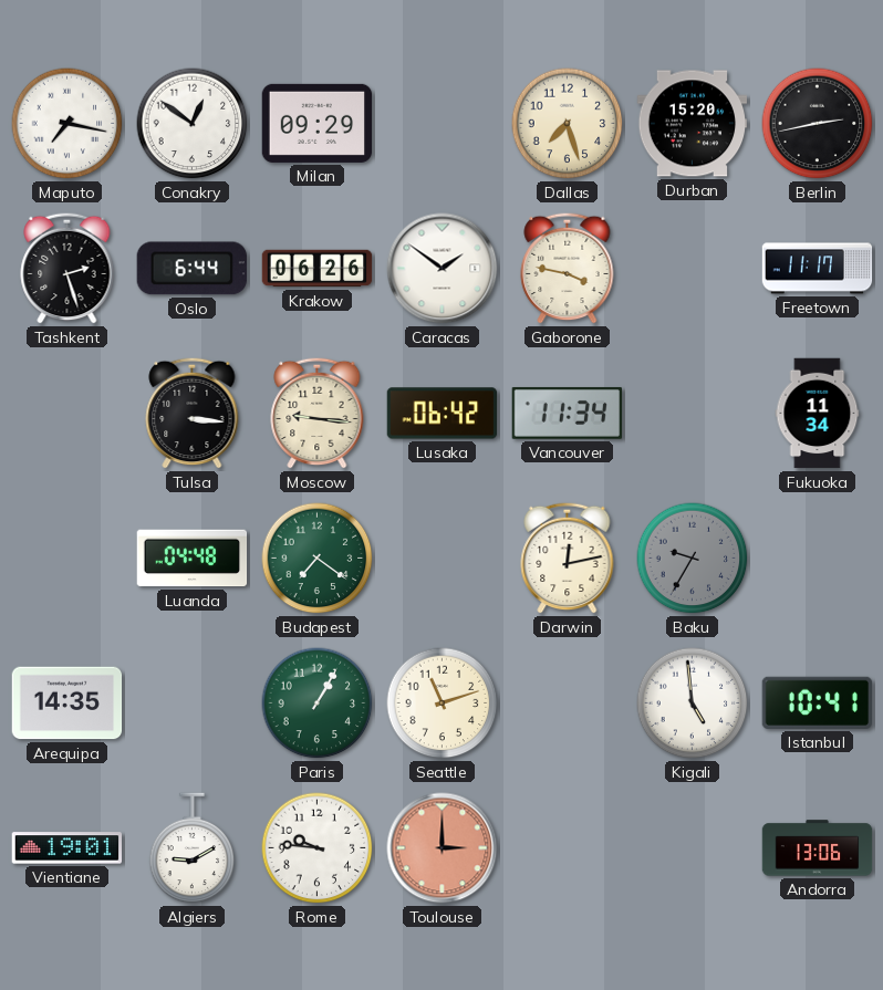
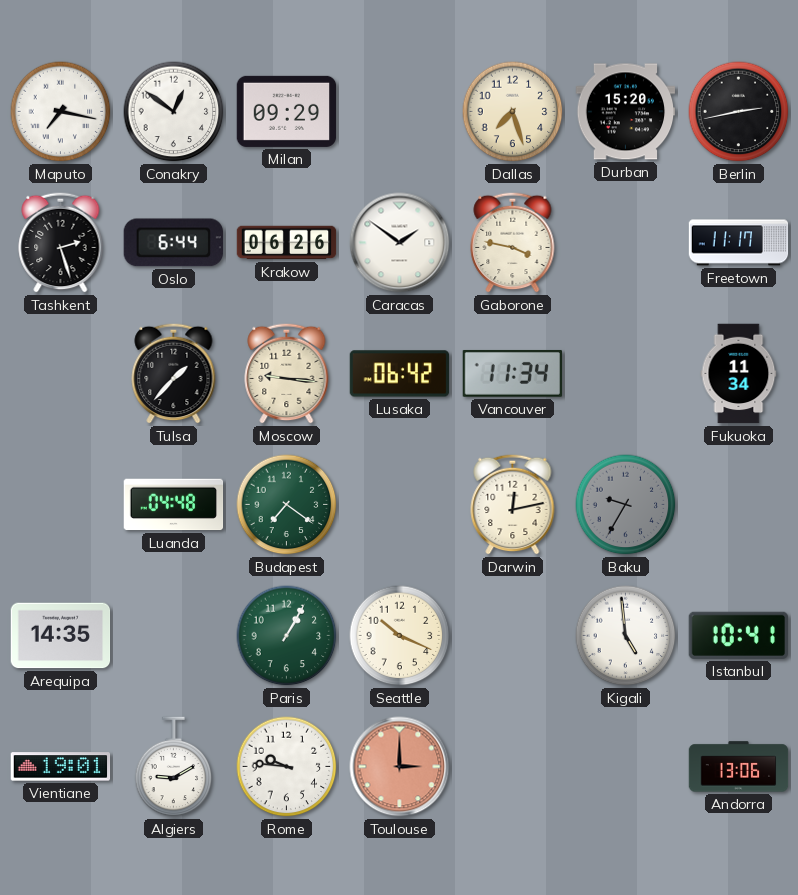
Tulsa: 3:16 -> 1:37 (174, 373)
Seattle: 11:12 -> 10:19 (400, 636)
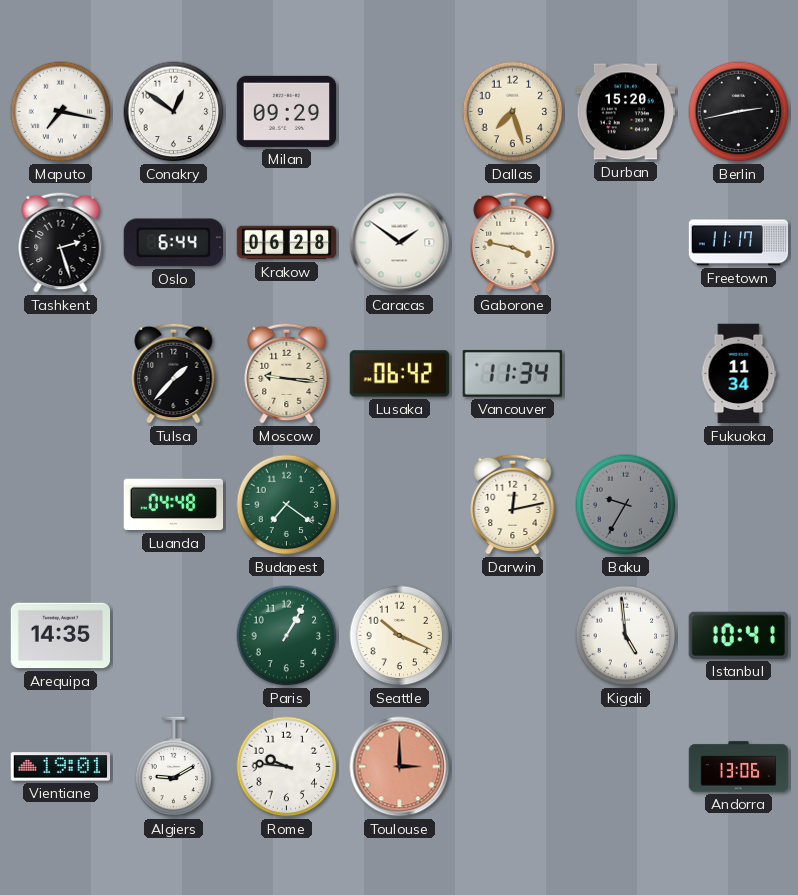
Krakow: 06:26 -> 06:28 (287, 243)
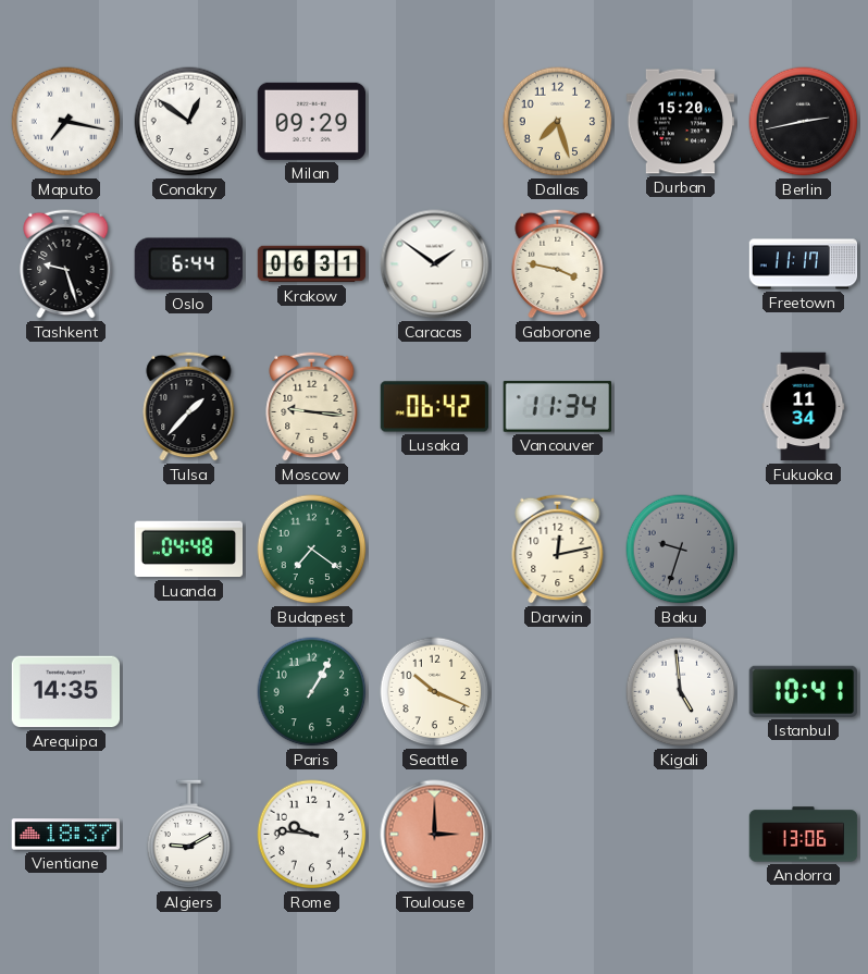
Tashkent: 2:27 -> 9:27 (66, 263)
Krakow: 06:28 -> 06:31 (312, 264)
Baku: 9:35 -> 9:33 (681, 550)
Vientiane: 19:01 -> 18:37 (66, 835)
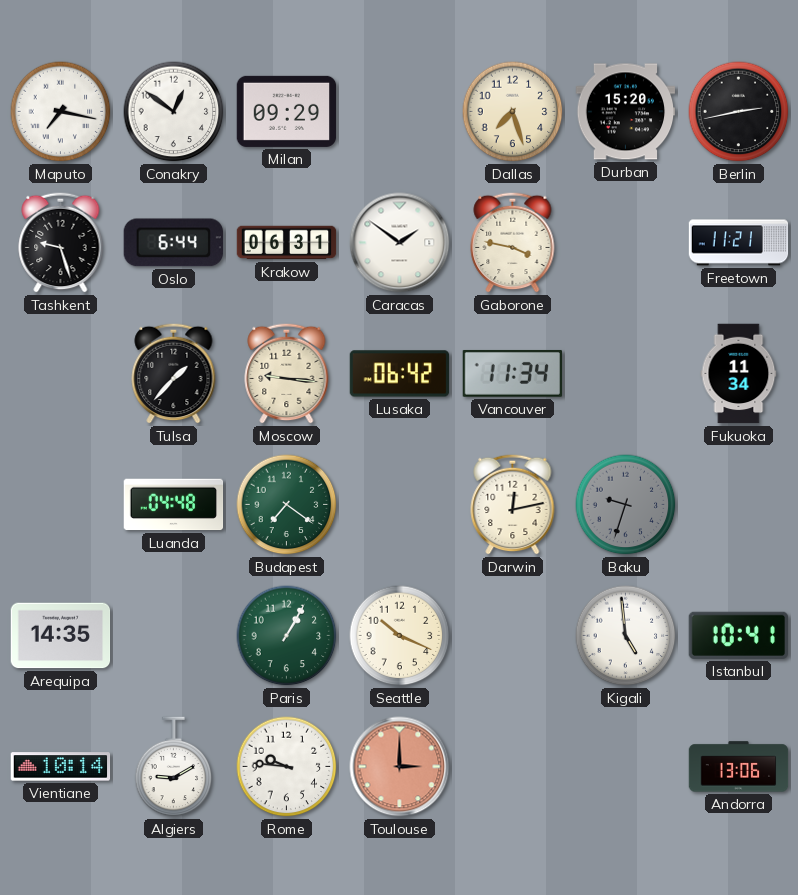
Freetown: 11:17 -> 11:21 (739, 243)
Vientiane: 18:37 -> 10:14 (61, 767)
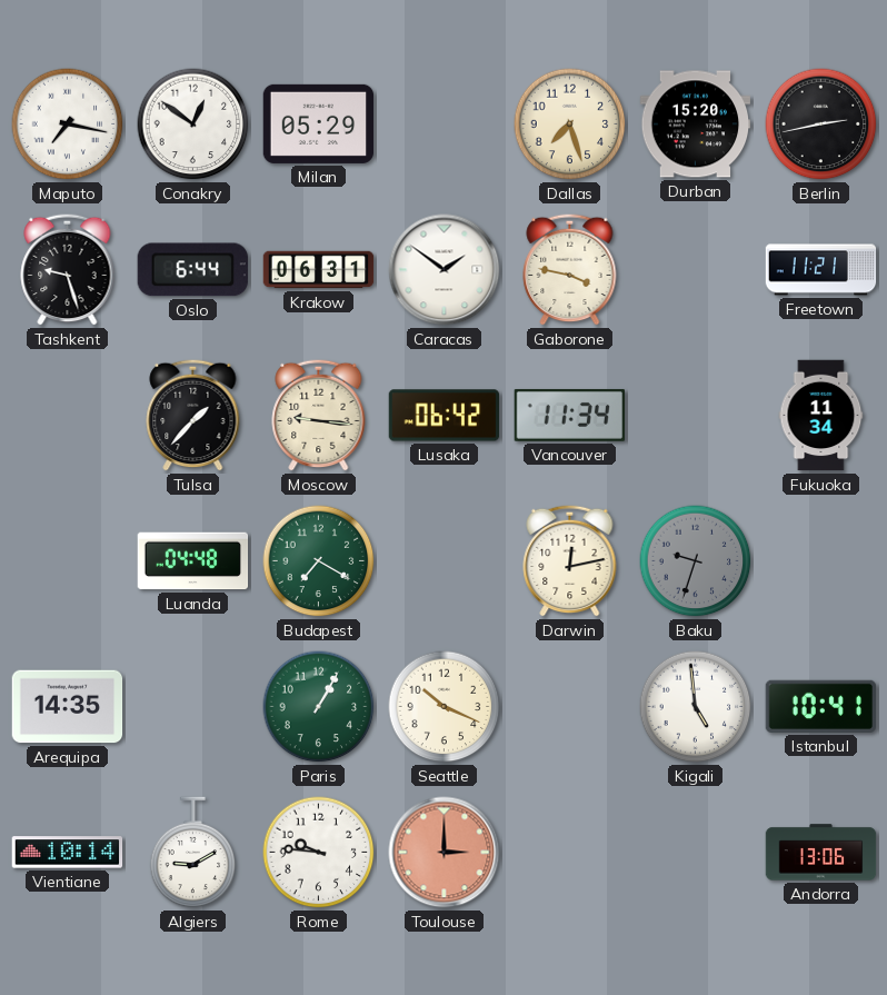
Milan: 09:29 -> 05:29 (319, 123)
Budapest: 7:21 -> 7:20 (319, 561)
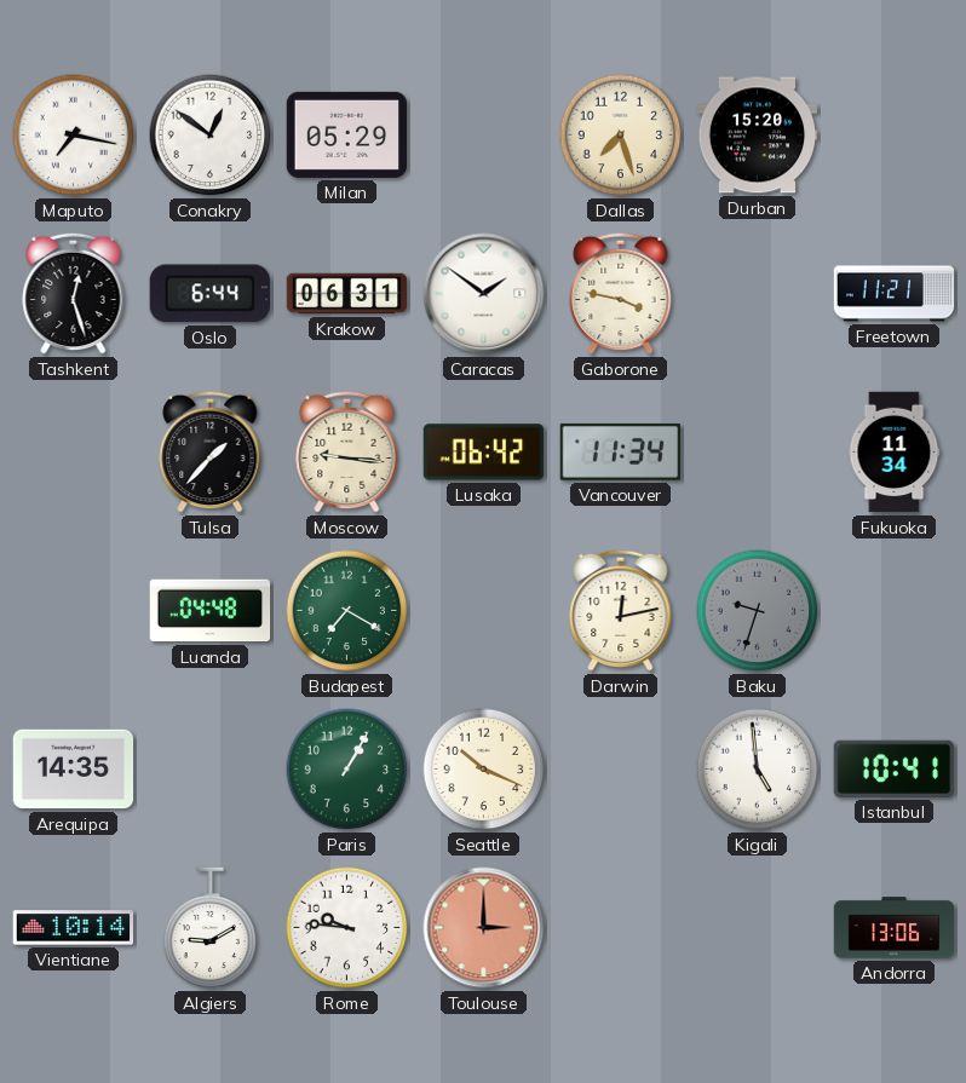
Berlin: 2:43 -> none (821, 125)
Tashkent: 9:27 -> 12:27 (74, 293)
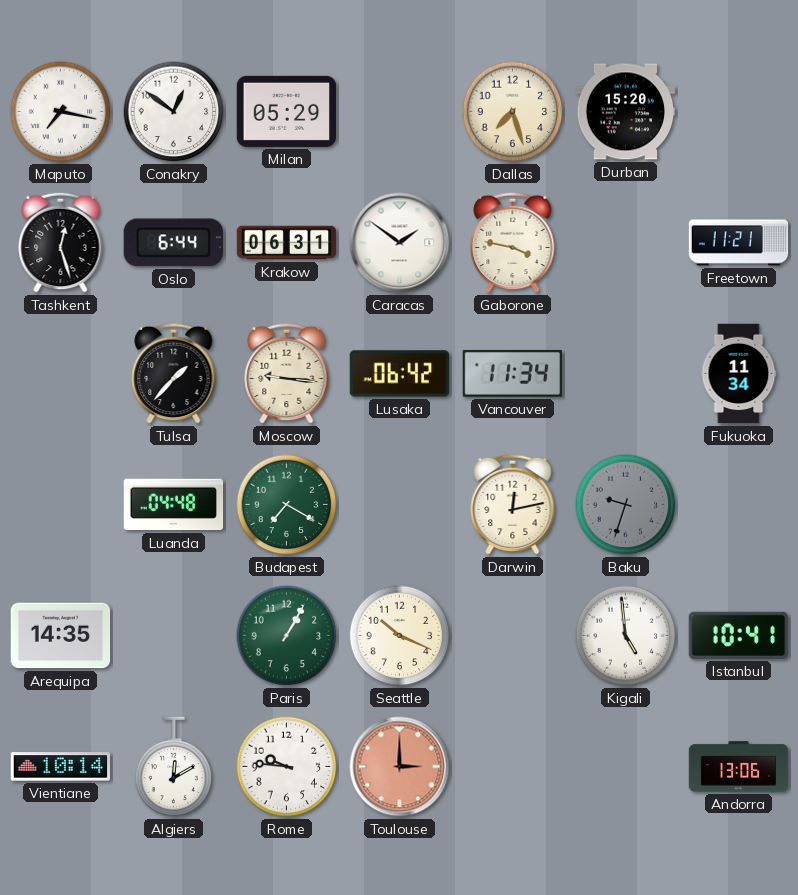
Algiers: 9:10 -> 12:10 (174, 767)
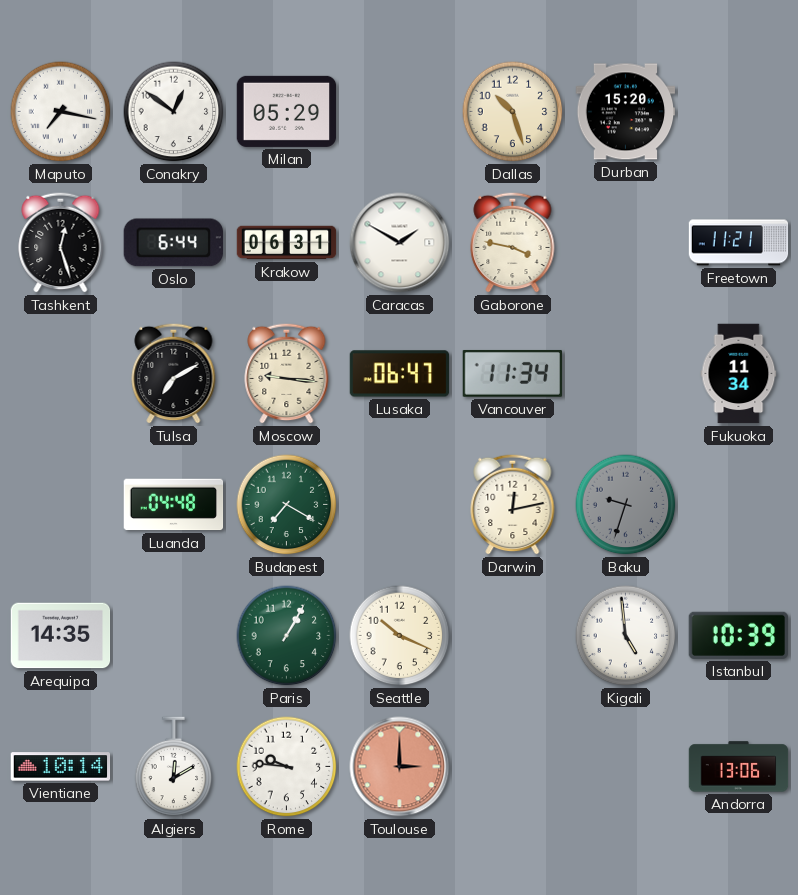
Dallas: 7:27 -> 10:27 (513, 112)
Caracas: 1:51 -> 1:50 (400, 243)
Tulsa: 1:37 -> 7:10 (174, 373)
Lusaka: 06:42 -> 06:47 (400, 374)
Istanbul: 10:41 -> 10:39 (738, 635)
